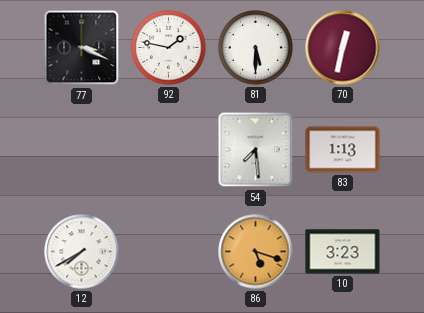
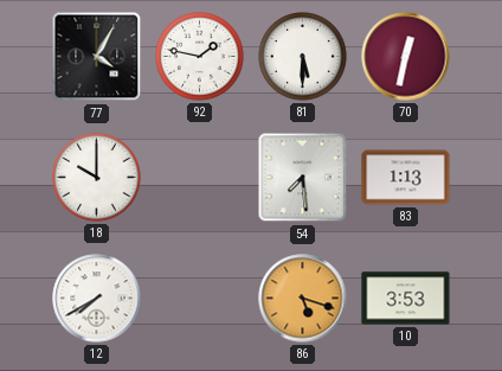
77: 3:19 -> 4:05 (97, 57)
18: none -> 10:00 (97, 178)
10: 3:23 -> 3:53 (406, 299)
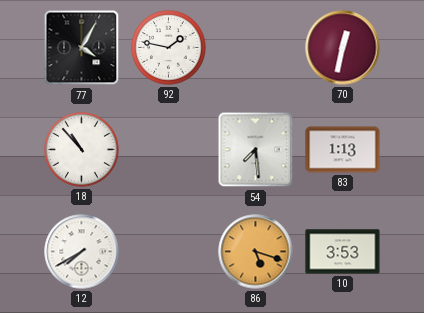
81: 5:30 -> none (303, 57)
18: 10:00 -> 10:53 (82, 150)
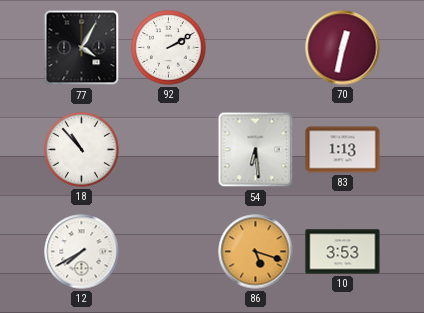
92: 1:47 -> 2:10 (169, 48)
54: 7:29 -> 6:29 (256, 150)
